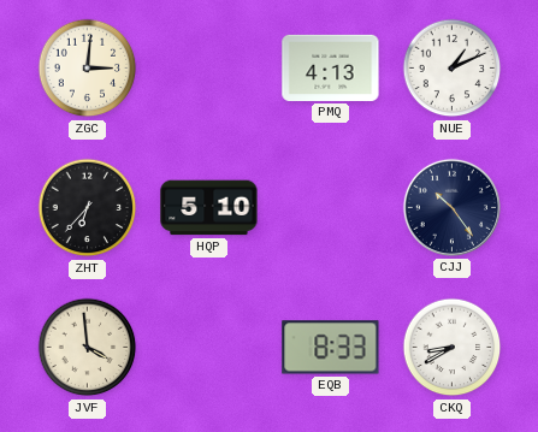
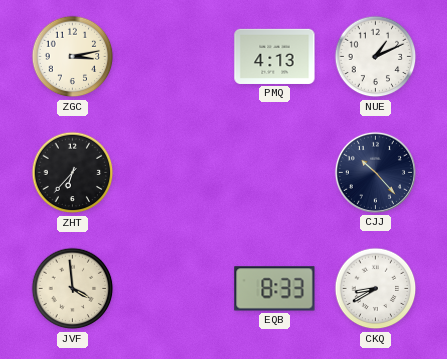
ZGC: 3:01 -> 3:13 (73, 57)
HQP: 5:10 -> none (209, 208)
CJJ: 10:24 -> 10:23 (375, 172)
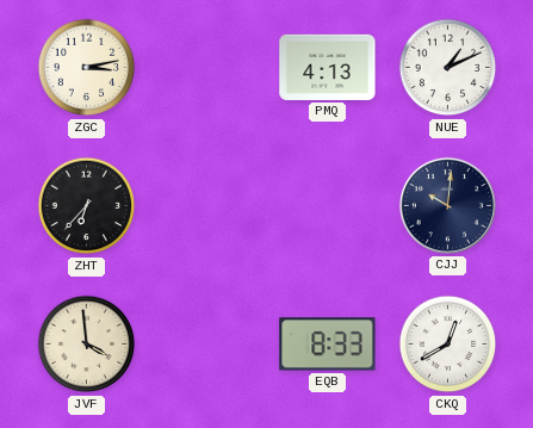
CJJ: 10:23 -> 10:01 (447, 205)
CKQ: 8:40 -> 12:40 (448, 345)
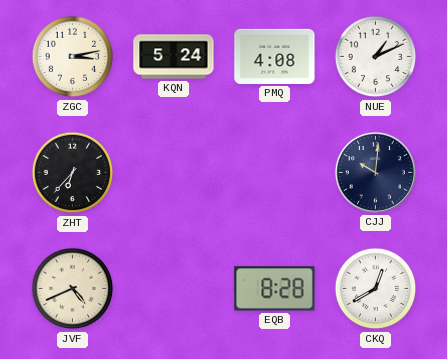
KQN: none -> 5:24 (174, 57)
PMQ: 4:13 -> 4:08 (275, 56)
JVF: 3:59 -> 4:41 (73, 289)
EQB: 8:33 -> 8:28 (275, 289)
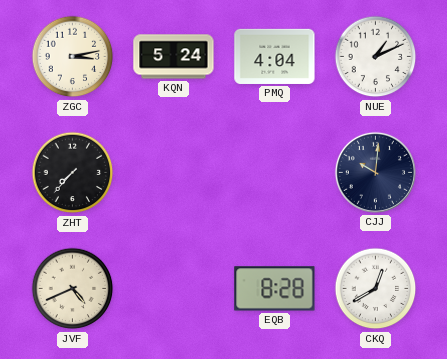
PMQ: 4:08 -> 4:04 (275, 56)
ZHT: 6:37 -> 7:37 (73, 173)
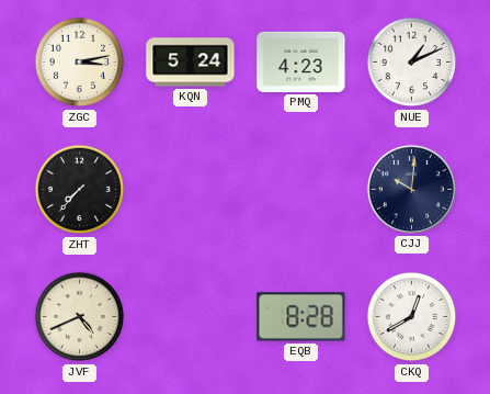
PMQ: 4:04 -> 4:23 (301, 61)
